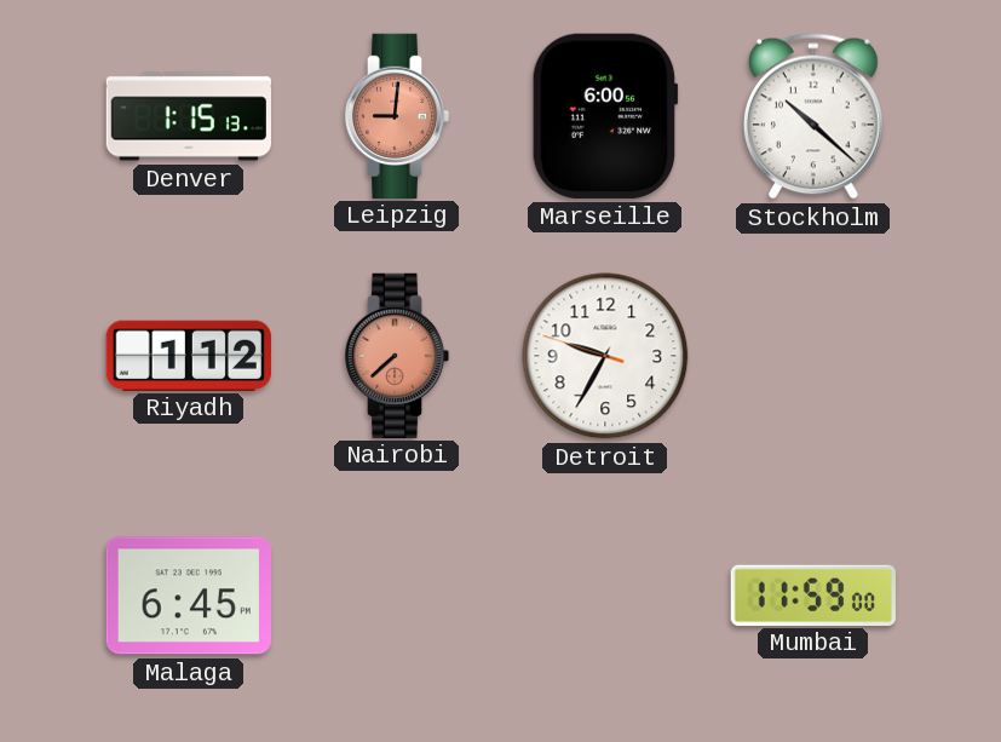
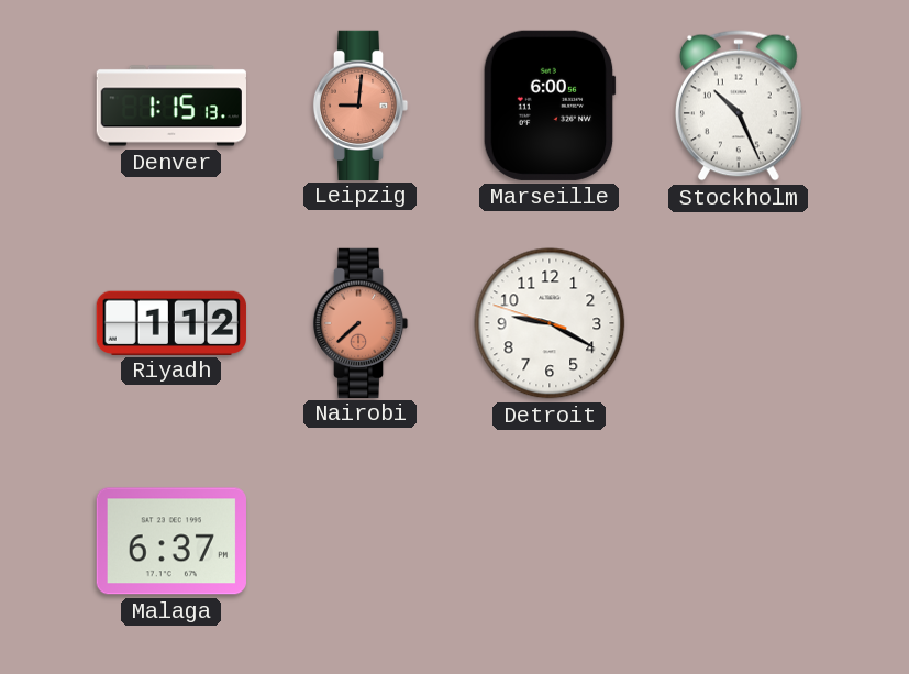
Stockholm: 10:22 -> 10:26 (740, 106)
Detroit: 9:34 -> 9:19 (550, 323)
Malaga: 6:45 -> 6:37 (171, 541)
Mumbai: 11:59 -> none (813, 594)
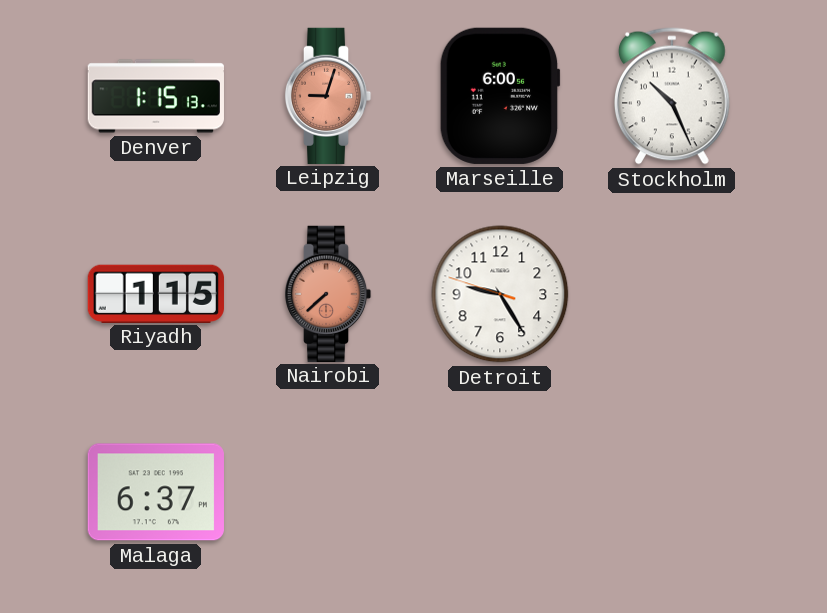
Leipzig: 9:01 -> 9:03 (328, 95)
Riyadh: 1:12 -> 1:15 (156, 293)
Detroit: 9:19 -> 9:24 (500, 294)
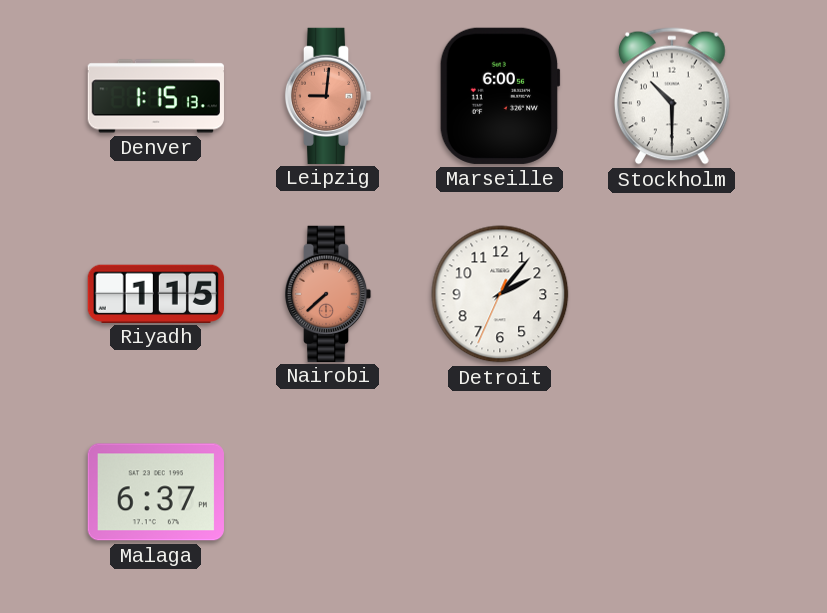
Leipzig: 9:03 -> 9:01 (328, 95)
Stockholm: 10:26 -> 10:30 (673, 96)
Detroit: 9:24 -> 2:06 (500, 294)
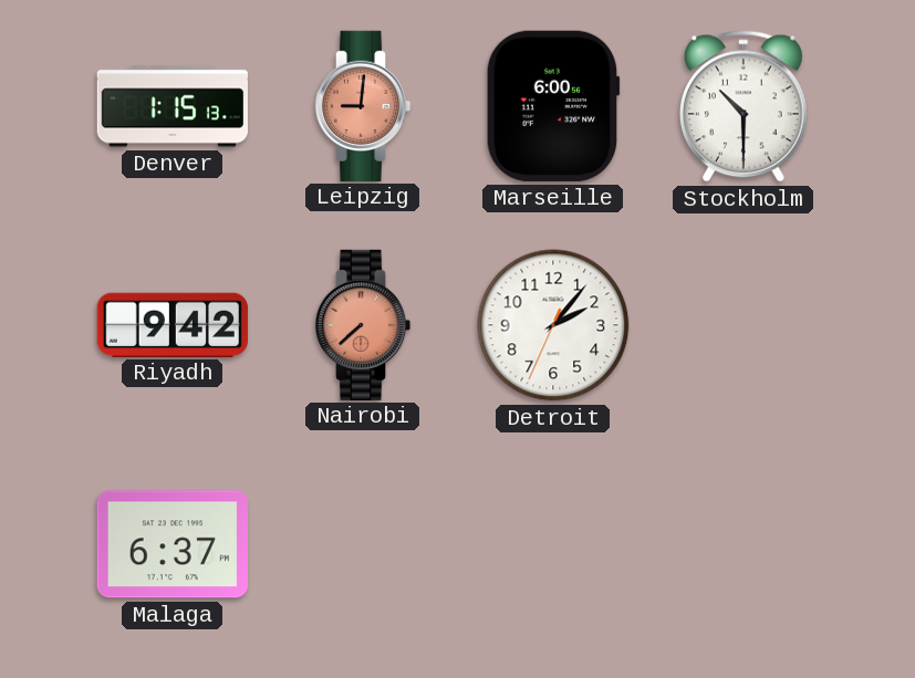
Riyadh: 1:15 -> 9:42 (173, 324)
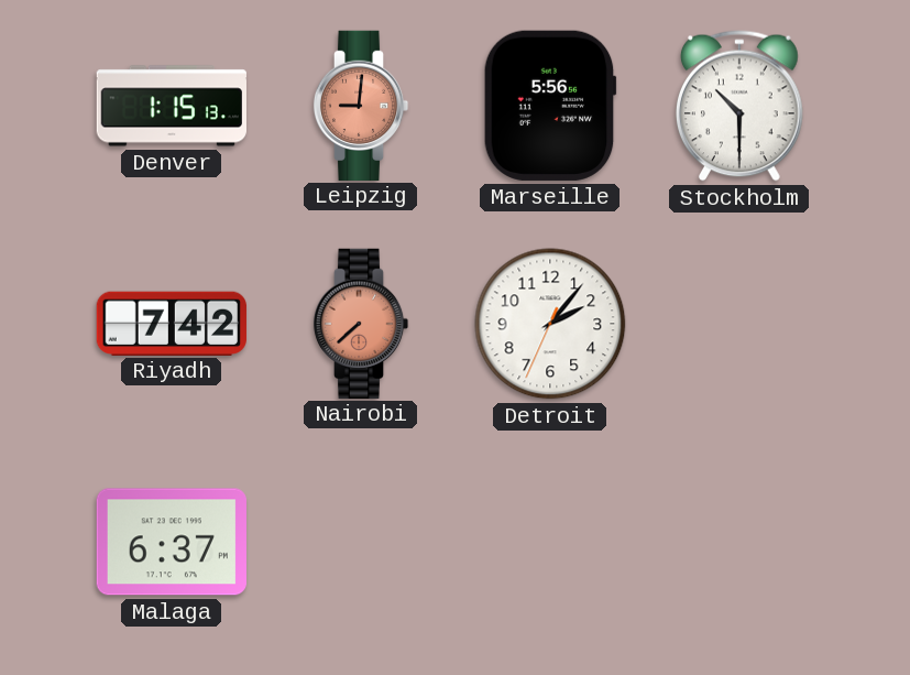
Marseille: 6:00 -> 5:56 (550, 106)
Riyadh: 9:42 -> 7:42 (172, 323)
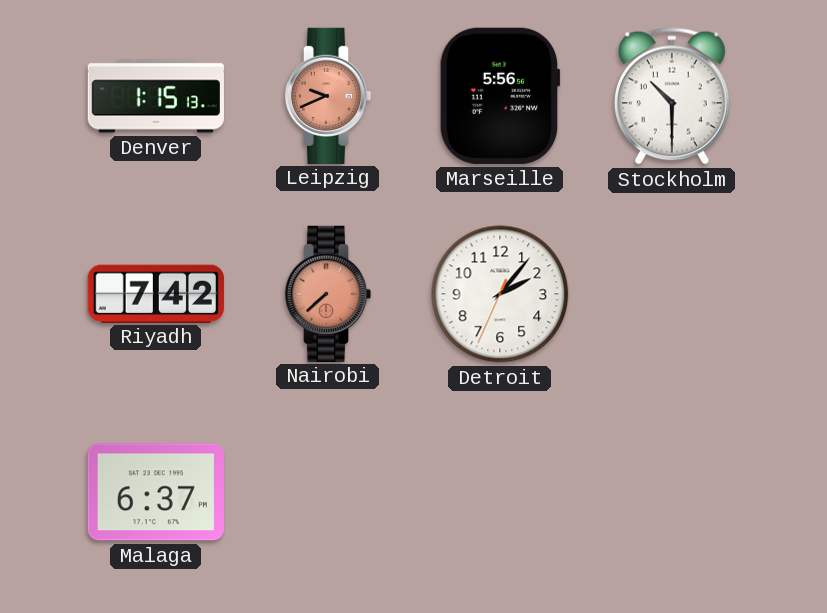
Leipzig: 9:01 -> 9:41 (328, 95)
